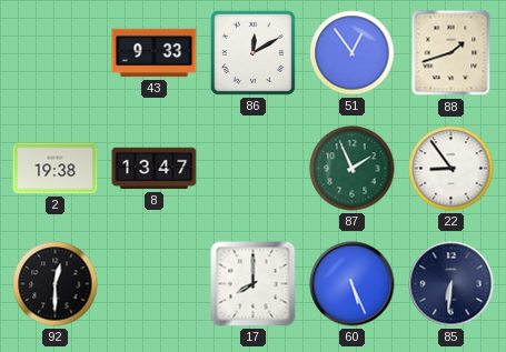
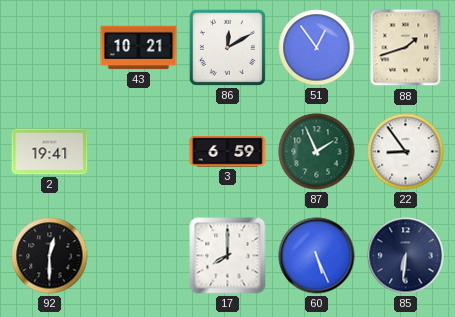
43: 9:33 -> 10:21 (139, 48)
2: 19:38 -> 19:41 (50, 152)
8: 13:47 -> none (155, 169)
3: none -> 6:59 (228, 152)
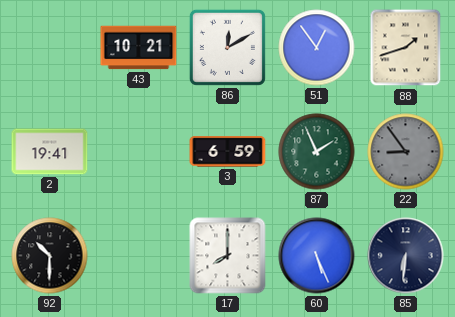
22 dial: white -> grey (406, 152)
92: 12:30 -> 10:30 (50, 256)
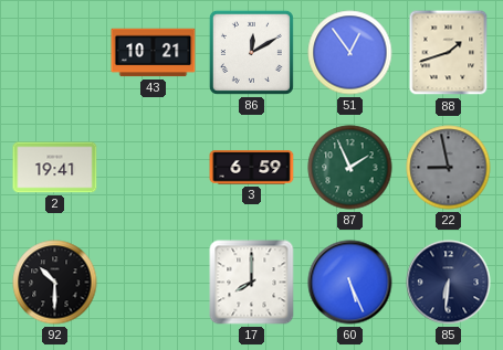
22: 8:54 -> 8:58 (449, 168)
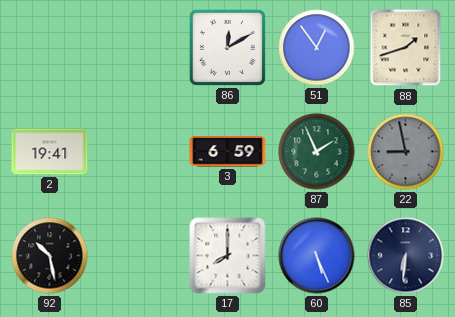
43: 10:21 -> none (154, 53)
92: 10:30 -> 10:28 (50, 256)
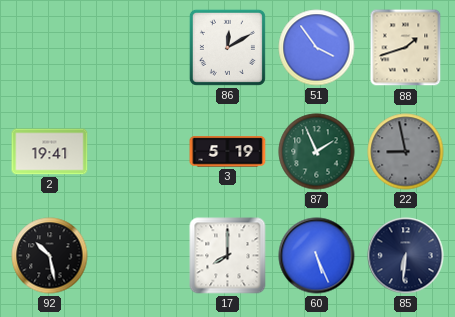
51: 12:54 -> 3:54 (317, 48)
3: 6:59 -> 5:19 (228, 152)
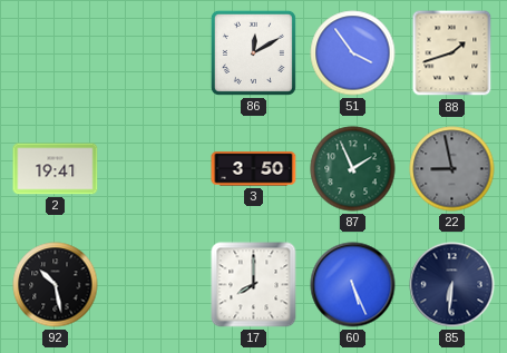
3: 5:19 -> 3:50 (254, 169)
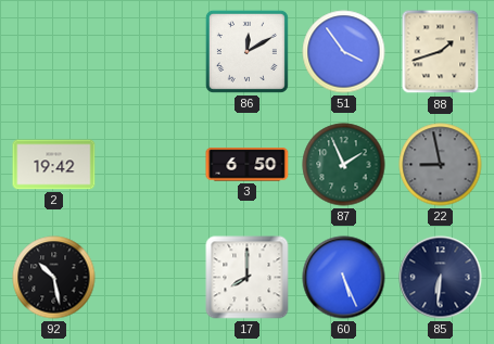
2: 19:41 -> 19:42 (54, 165)
3: 3:50 -> 6:50 (248, 165)
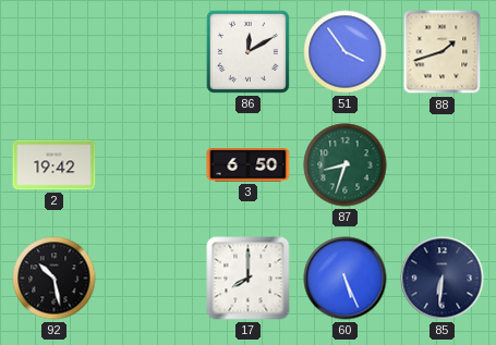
87: 1:56 -> 8:33 (346, 165)
22: 8:58 -> none (441, 165)
